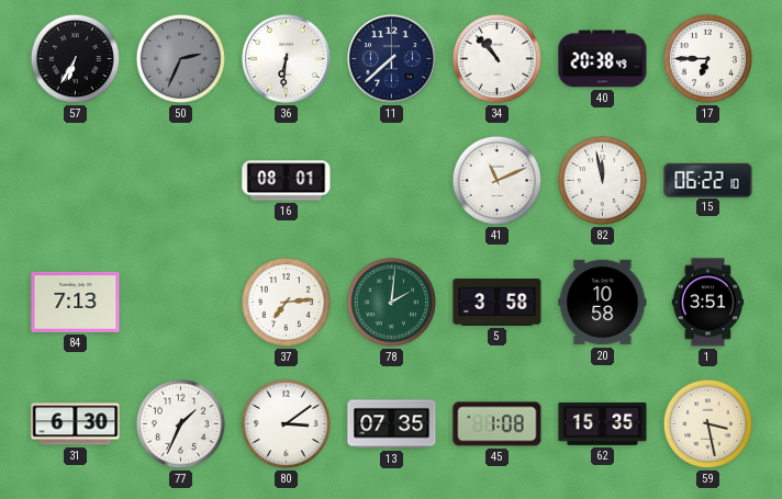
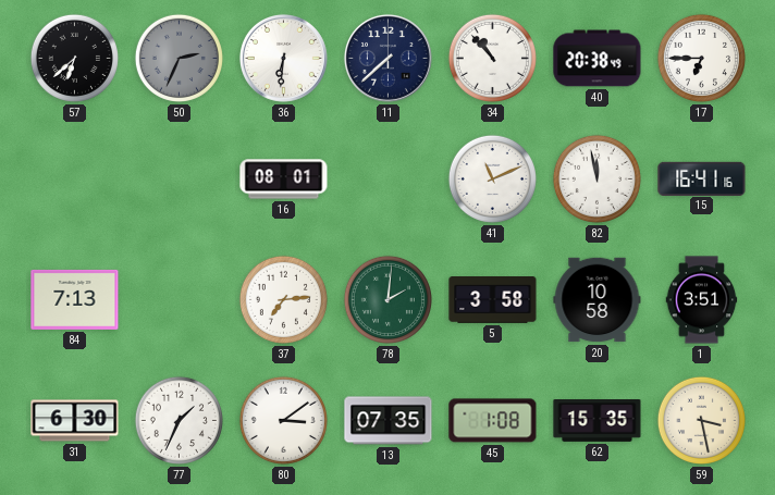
57: 6:35 -> 6:38 (74, 58)
15: 06:22 -> 16:41 (702, 178)
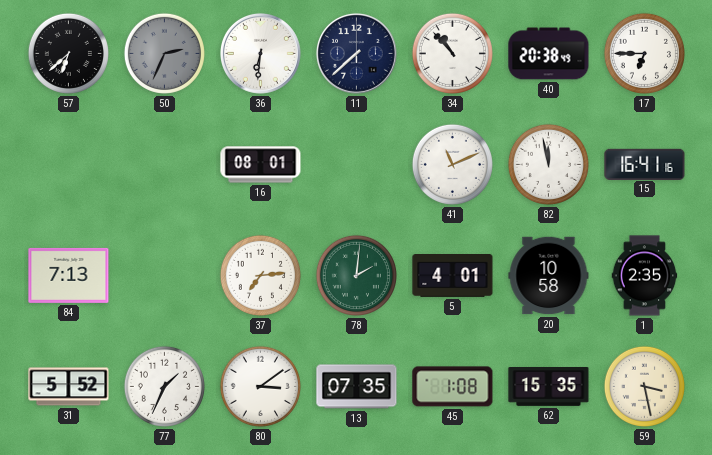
5: 3:58 -> 4:01 (453, 276)
1: 3:51 -> 2:35 (645, 276)
31: 6:30 -> 5:52 (69, 387)
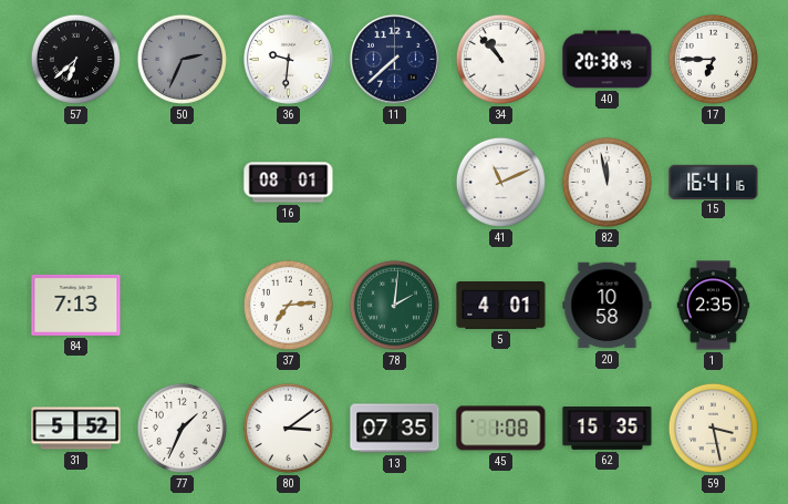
36: 6:31 -> 9:31 (288, 59)
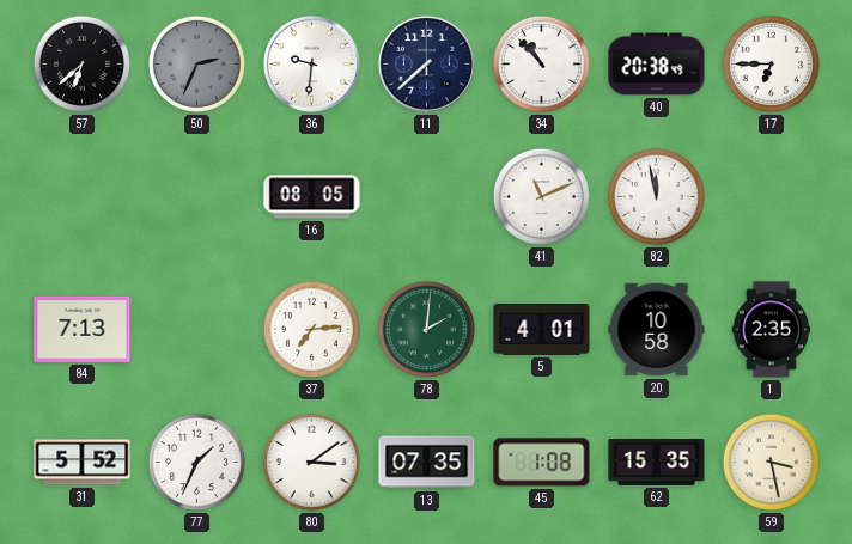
16: 08:01 -> 08:05 (312, 197)
15: 16:41 -> none (714, 182)
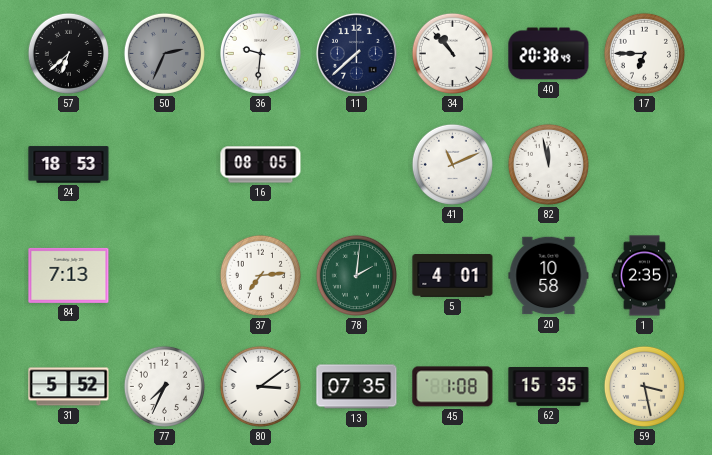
24: none -> 18:53 (69, 165)
77: 1:34 -> 7:34 (164, 386)
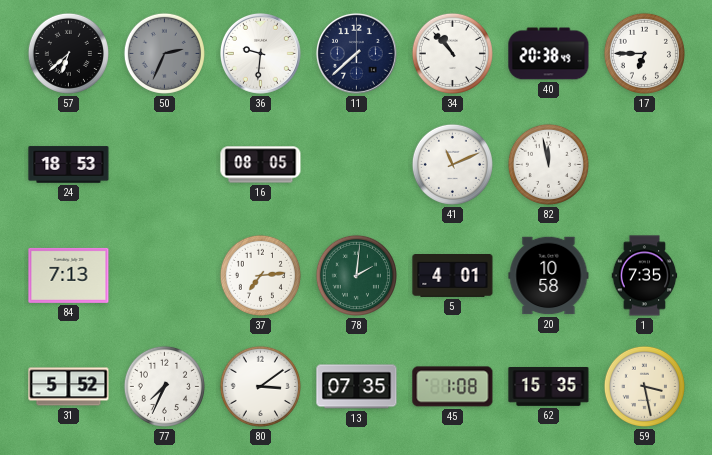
1: 2:35 -> 7:35 (645, 276)
